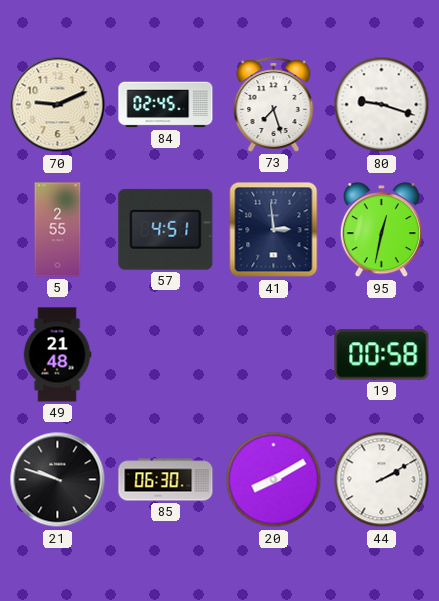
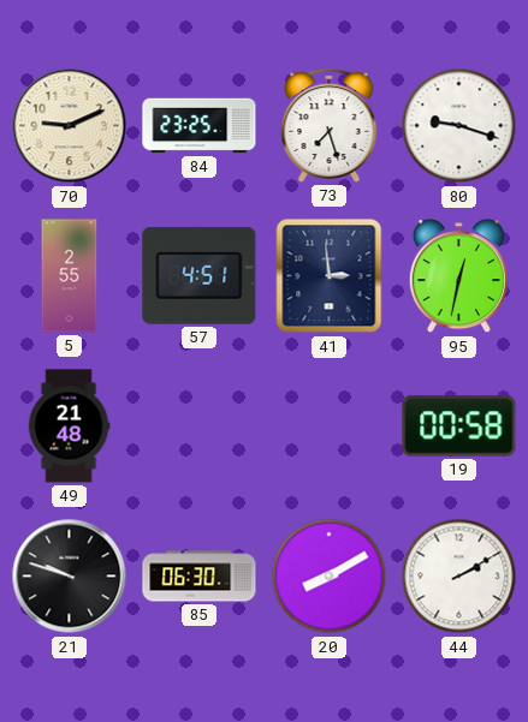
84: 02:45 -> 23:25 (200, 126)
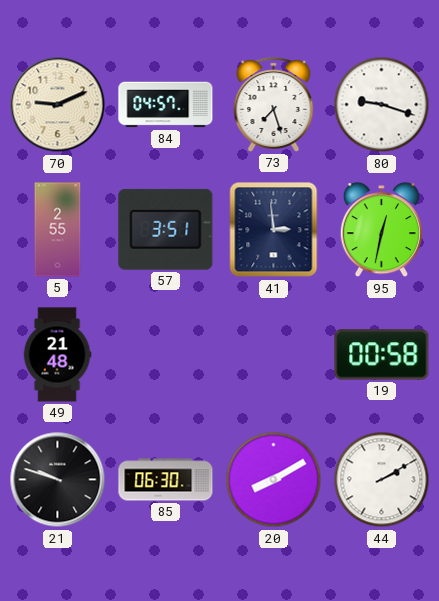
84: 23:25 -> 04:57 (166, 105)
57: 4:51 -> 3:51 (166, 229)
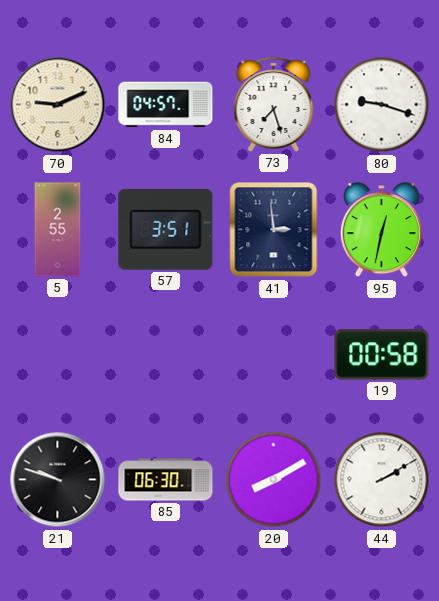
49: 21:48 -> none (57, 355)
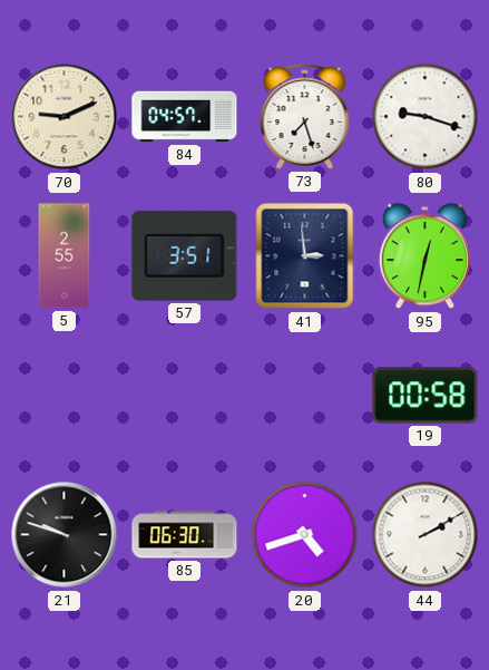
20: 8:10 -> 4:42 (305, 535)
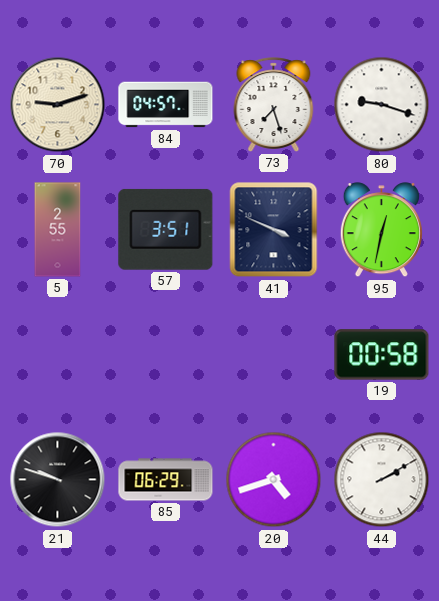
70: 9:11 -> 9:12 (58, 105)
41: 2:59 -> 3:49 (274, 230)
85: 06:30 -> 06:29 (166, 480)
